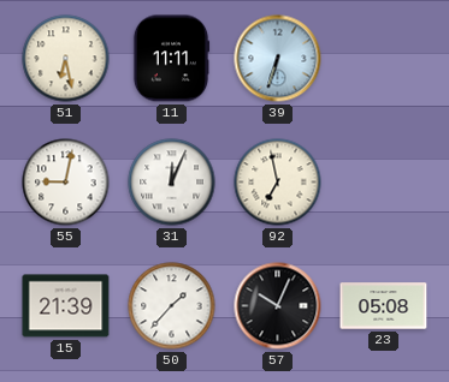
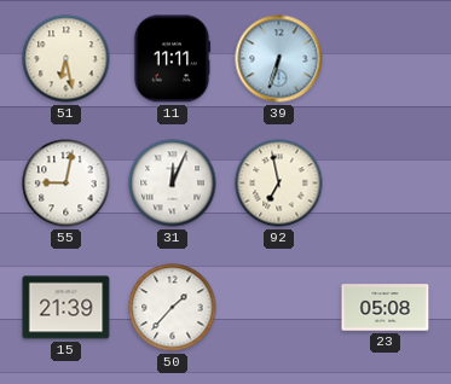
57: 10:04 -> none (278, 306)
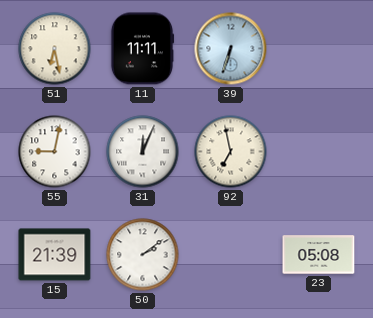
50: 1:37 -> 2:09 (143, 255)
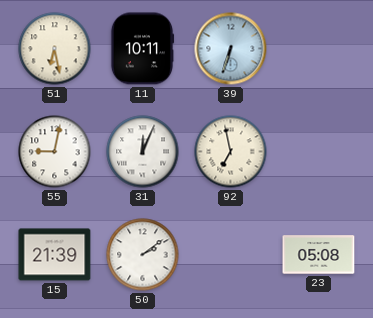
11: 11:11 -> 10:11 (142, 49)
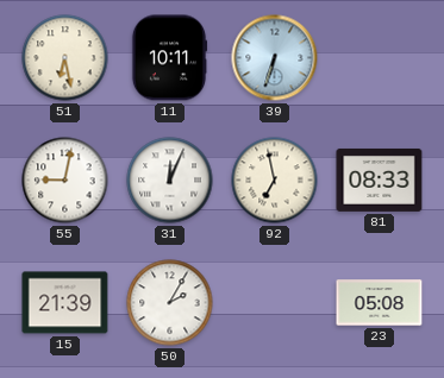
81: none -> 08:33 (380, 179)
50: 2:09 -> 2:05 (170, 303)
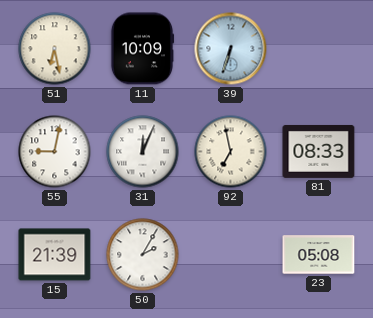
11: 10:11 -> 10:09 (142, 49)
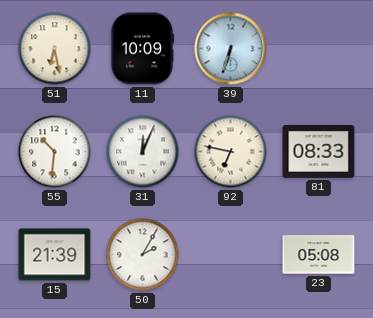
55: 9:02 -> 10:31 (55, 152)
92: 6:58 -> 6:47 (231, 152)
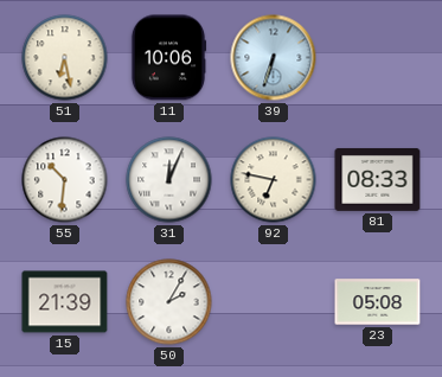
11: 10:09 -> 10:06 (168, 58)
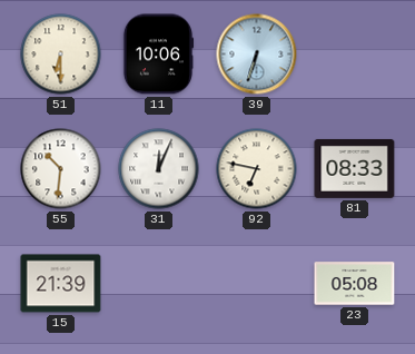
51: 6:28 -> 6:30 (61, 55)
50: 2:05 -> none (169, 302)
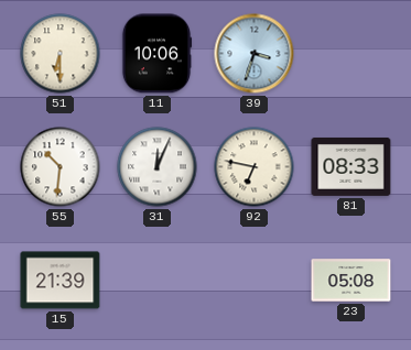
39: 6:33 -> 3:33 (255, 54)
